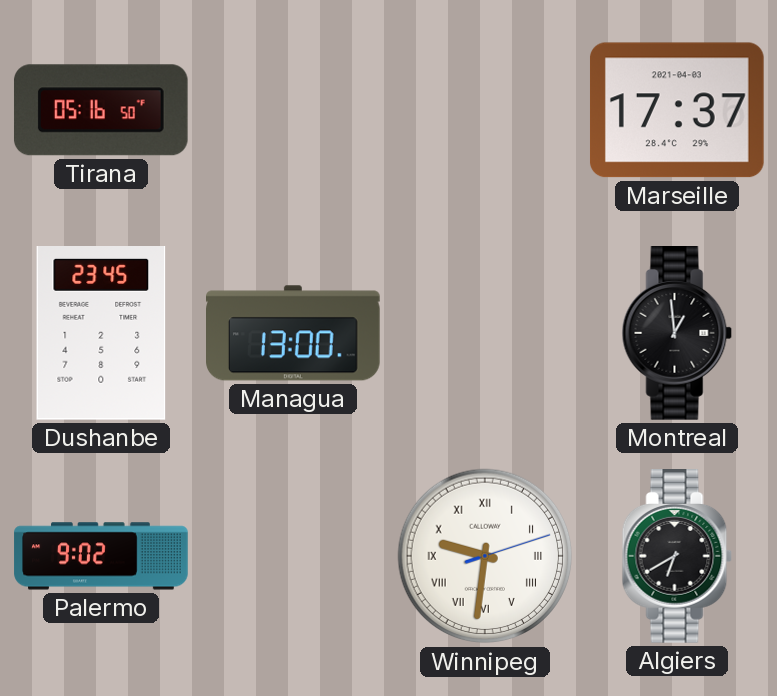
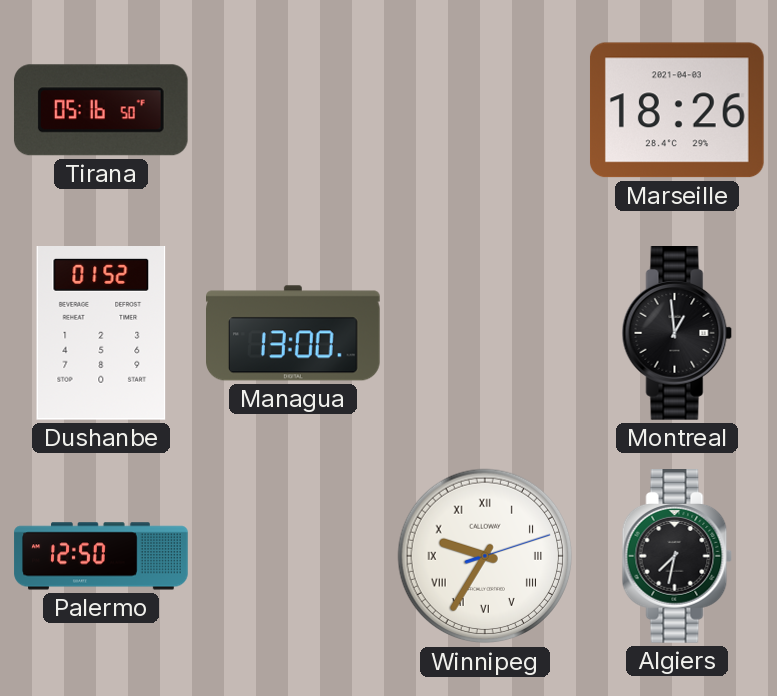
Marseille: 17:37 -> 18:26 (677, 110)
Dushanbe: 23:45 -> 01:52 (101, 334)
Palermo: 9:02 -> 12:50 (101, 556)
Winnipeg: 9:31 -> 9:35 (485, 556)
Algiers: 6:40 -> 7:32 (677, 557)
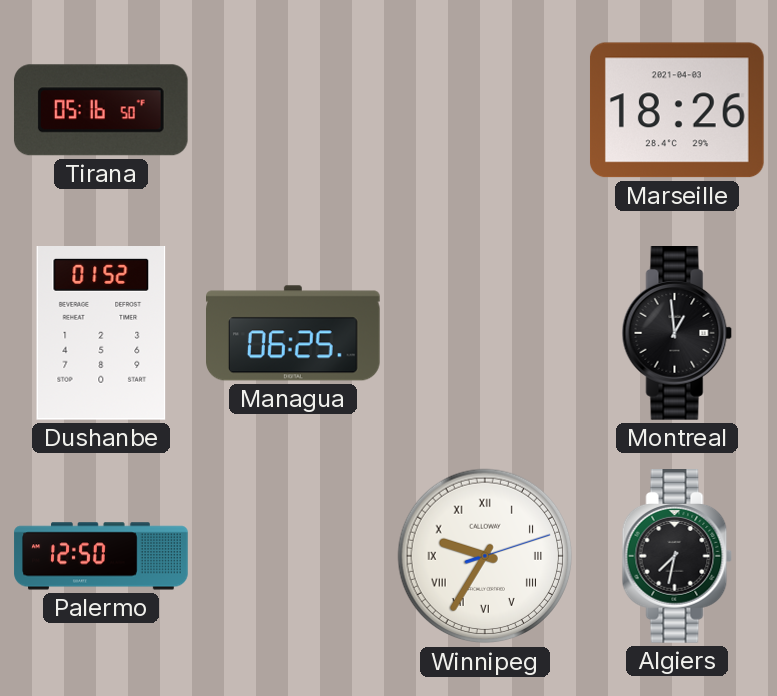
Managua: 13:00 -> 06:25 (294, 333)
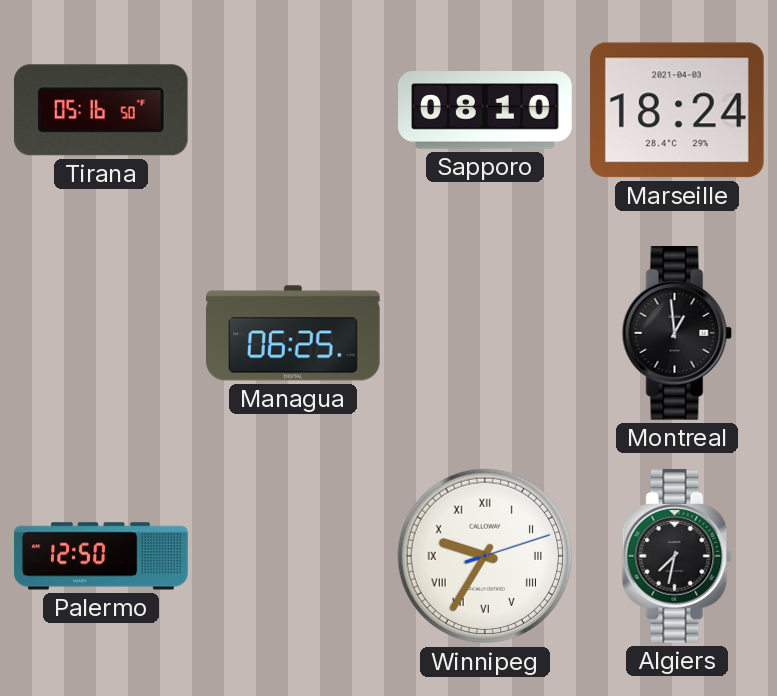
Sapporo: none -> 08:10 (485, 110)
Marseille: 18:26 -> 18:24 (677, 110)
Dushanbe: 01:52 -> none (101, 334)
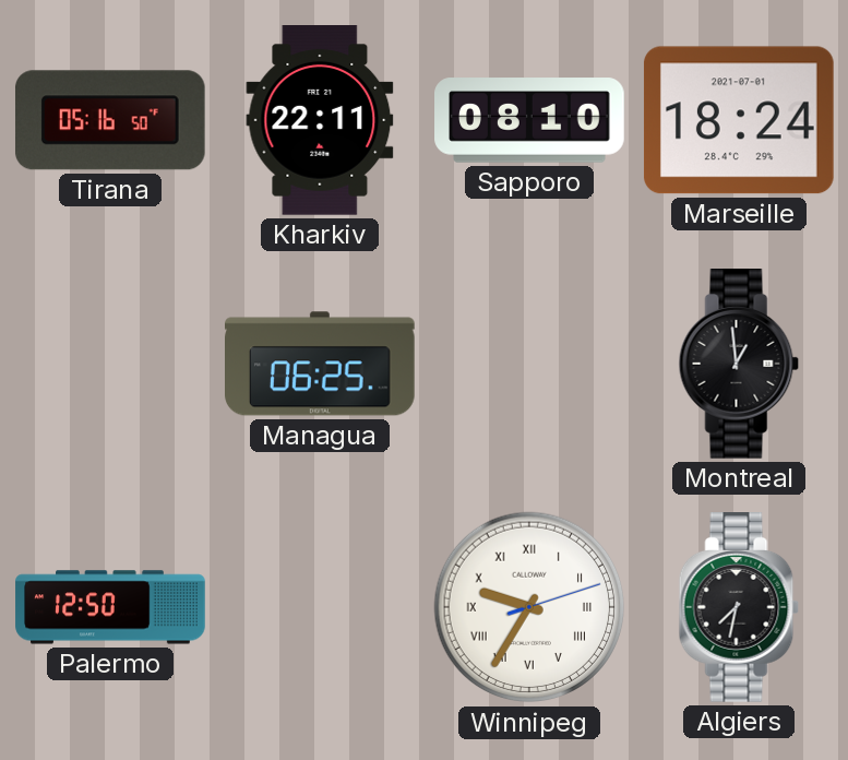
Kharkiv: none -> 22:11 (320, 121)
Marseille date: 2021-04-03 -> 2021-07-01 (739, 120)
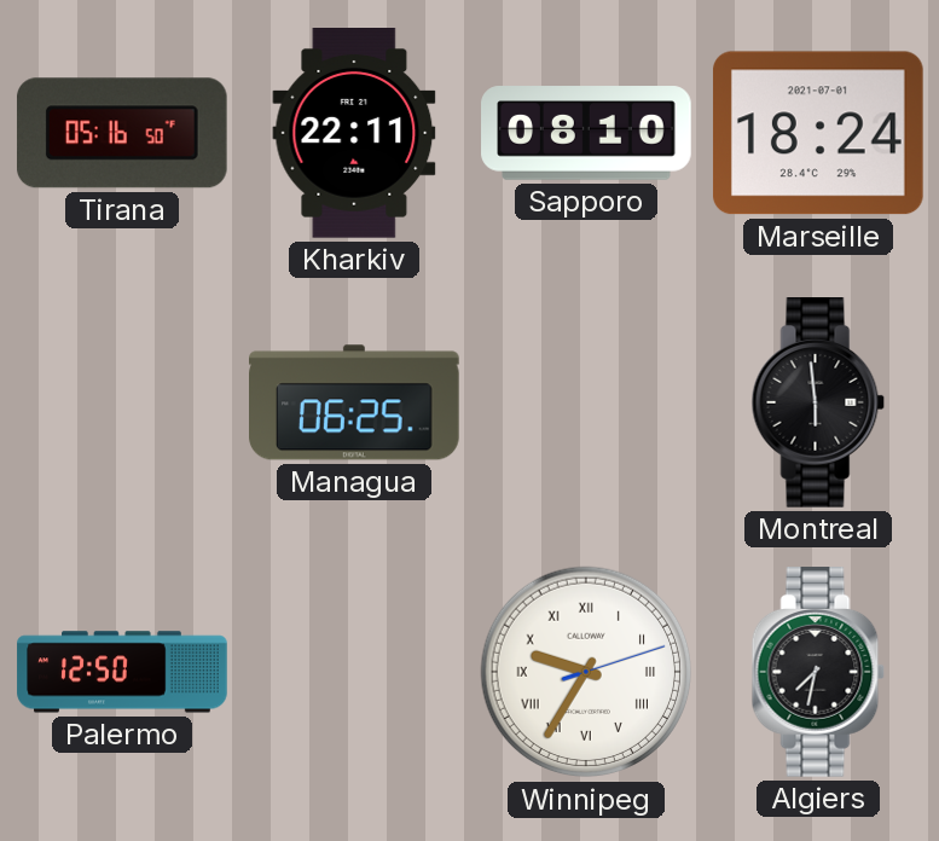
Montreal: 12:59 -> 5:59 (818, 404)
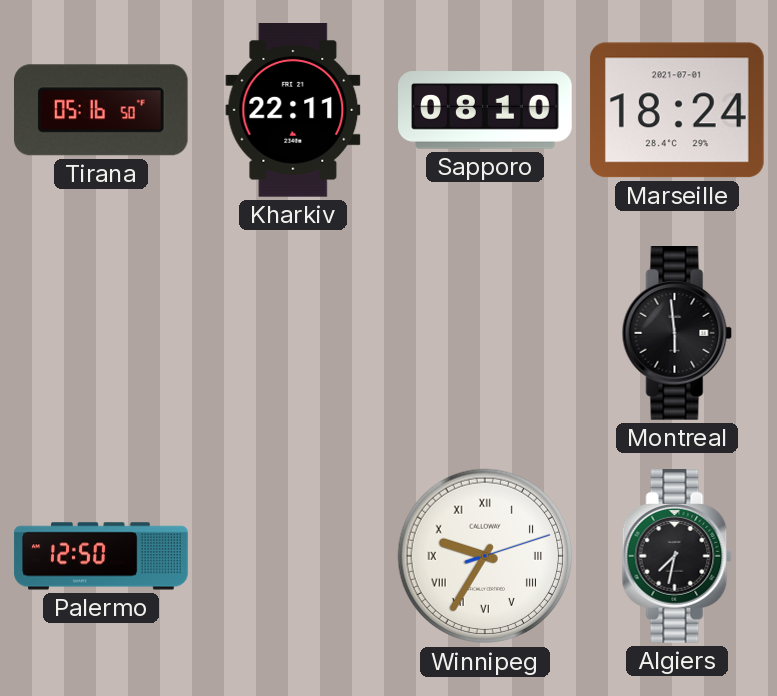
Managua: 06:25 -> none (355, 402)
